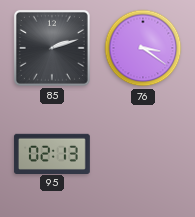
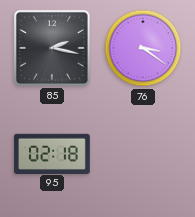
85: 2:12 -> 2:17 (52, 48)
95: 02:13 -> 02:18 (52, 153)
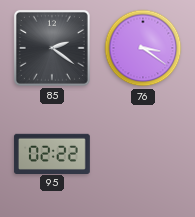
85: 2:17 -> 2:21 (52, 48)
95: 02:18 -> 02:22 (52, 153)
